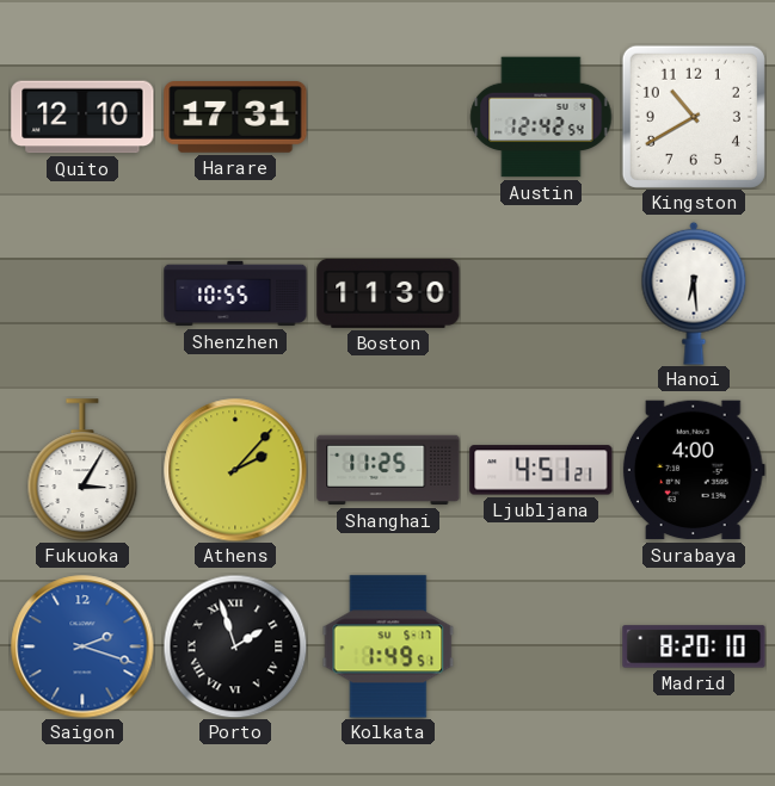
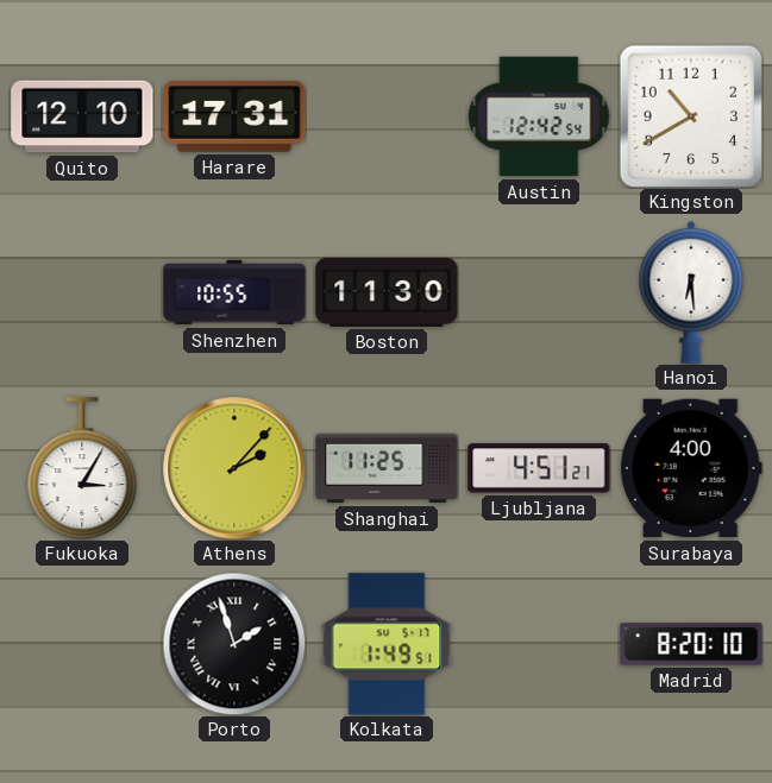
Saigon: 2:18 -> none (82, 646)
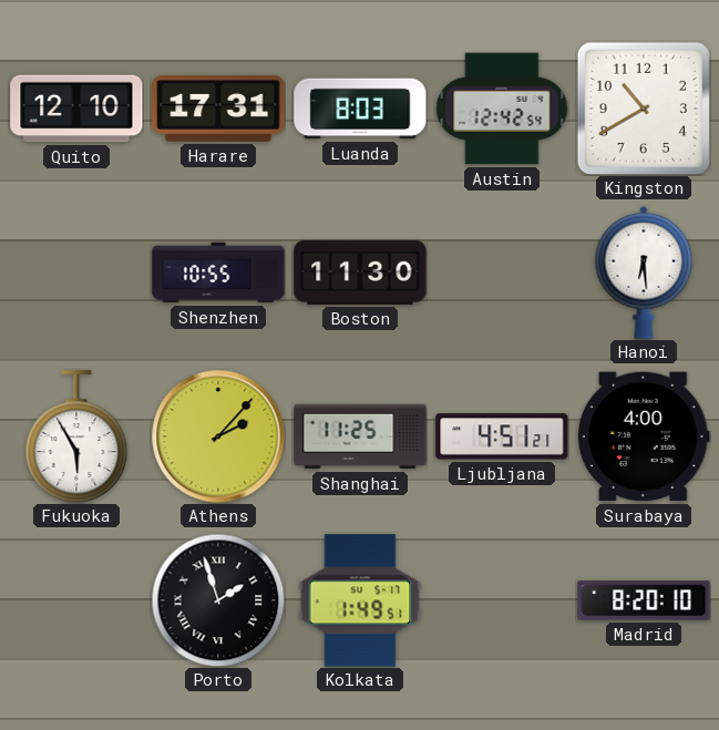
Luanda: none -> 8:03 (360, 109)
Fukuoka: 3:05 -> 5:55 (76, 436)
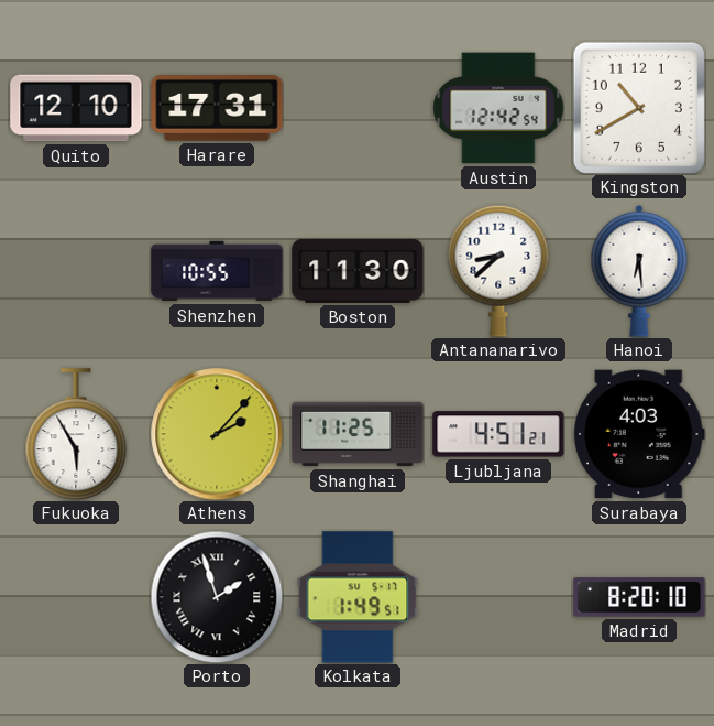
Luanda: 8:03 -> none (360, 109)
Antananarivo: none -> 8:38 (498, 271)
Surabaya: 4:00 -> 4:03 (639, 434)
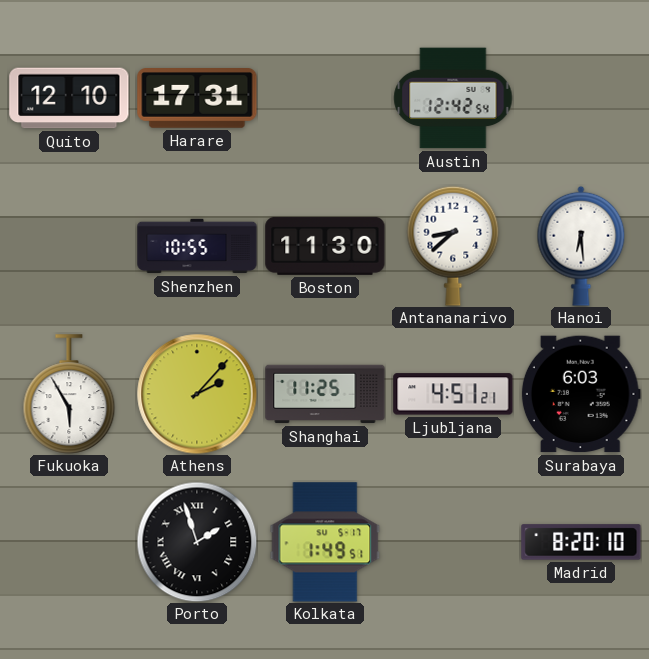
Kingston: 10:40 -> none (639, 108)
Surabaya: 4:03 -> 6:03 (581, 394)
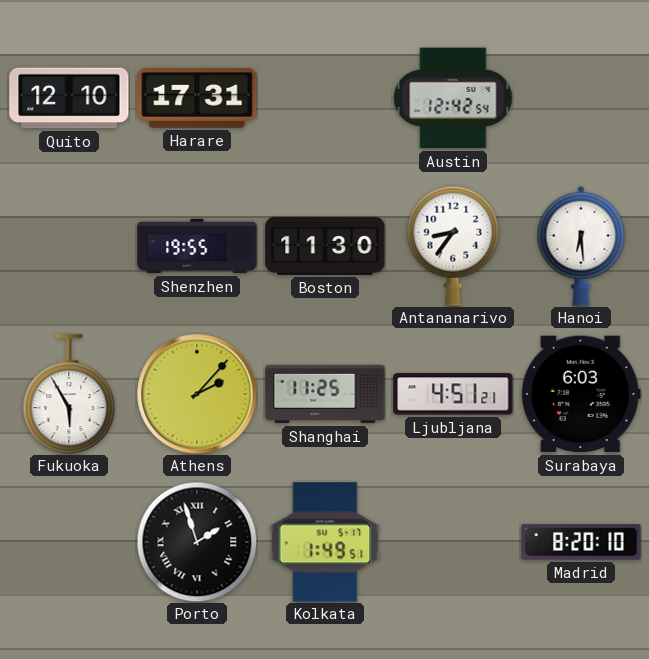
Shenzhen: 10:55 -> 19:55 (197, 246)
Antananarivo: 8:38 -> 8:36 (453, 246)
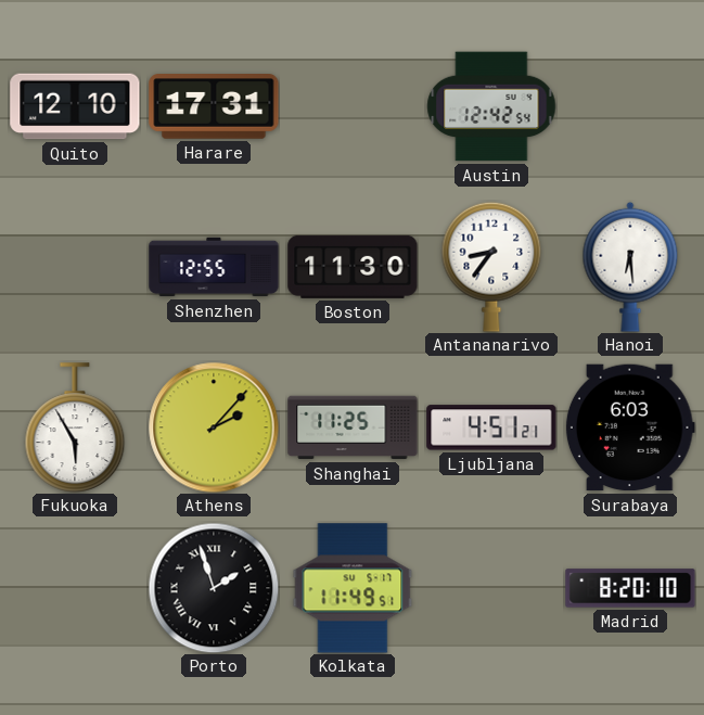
Shenzhen: 19:55 -> 12:55 (214, 267)
Kolkata: 1:49 -> 11:49 (353, 588)
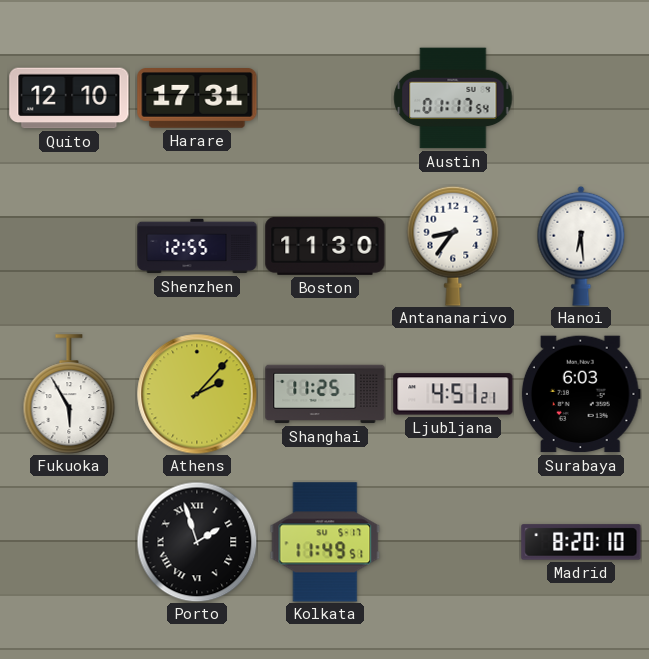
Austin: 12:42 -> 01:17 (453, 98)
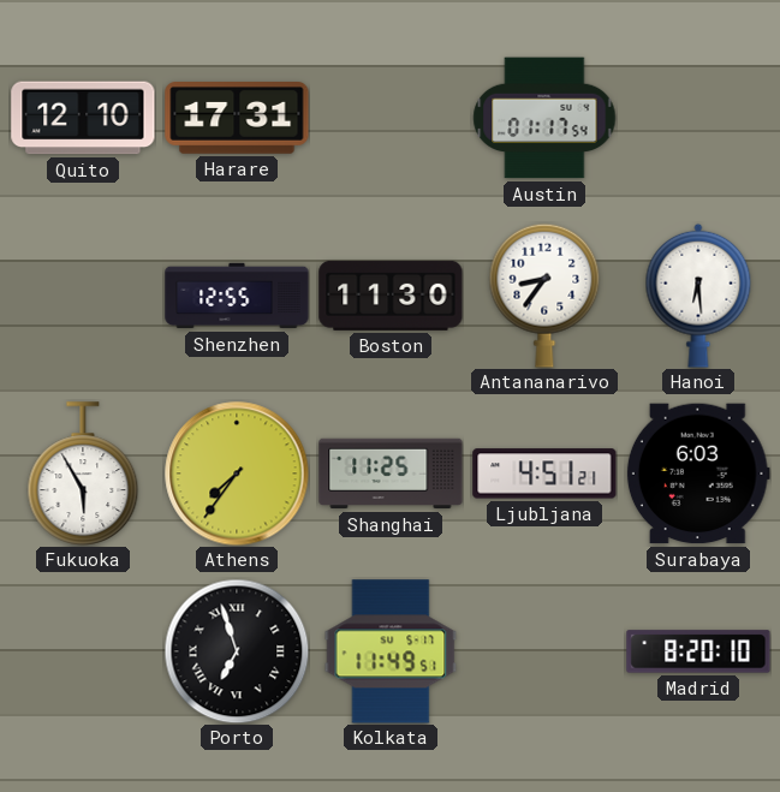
Athens: 2:07 -> 7:36 (237, 474)
Porto: 1:57 -> 6:57 (237, 651)
